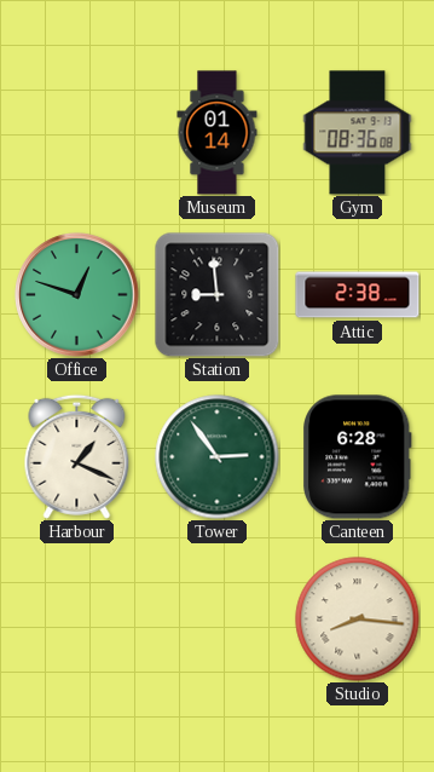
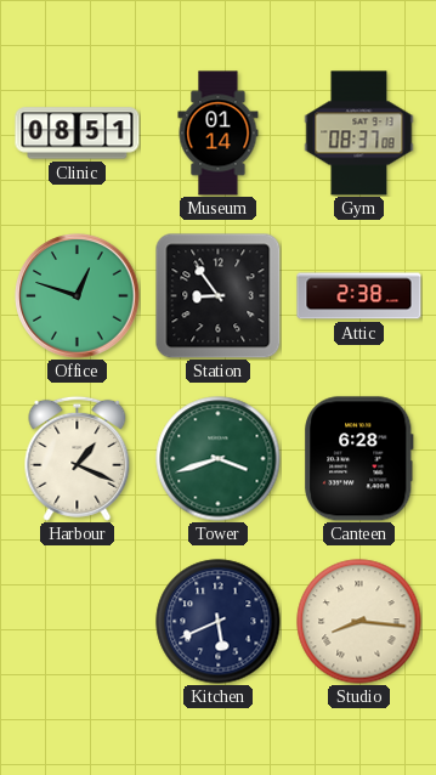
Clinic: none -> 08:51 (78, 134)
Gym: 08:36 -> 08:37 (359, 134)
Station: 8:59 -> 8:54 (217, 295)
Tower: 2:54 -> 3:42 (219, 459)
Kitchen: none -> 5:41 (219, 622)
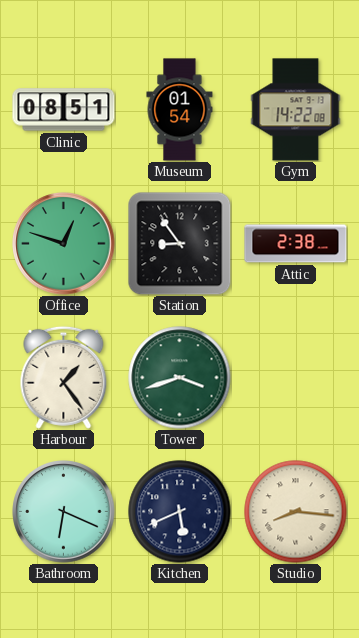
Museum: 01:14 -> 01:54 (180, 110)
Gym: 08:37 -> 14:22 (296, 110)
Harbour: 1:19 -> 1:24 (64, 377)
Canteen: 6:28 -> none (359, 459)
Bathroom: none -> 6:19 (64, 512)
